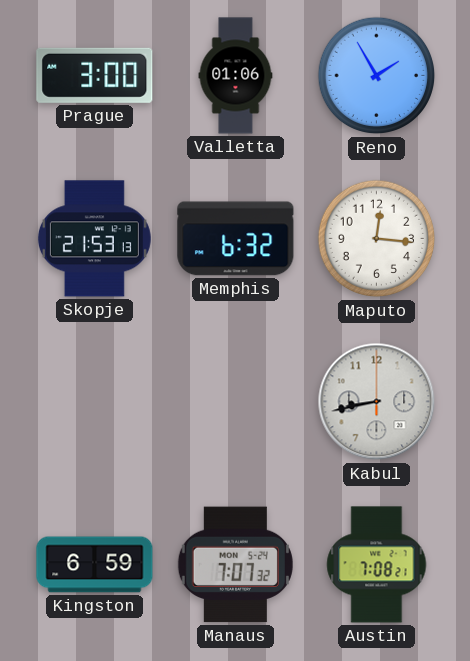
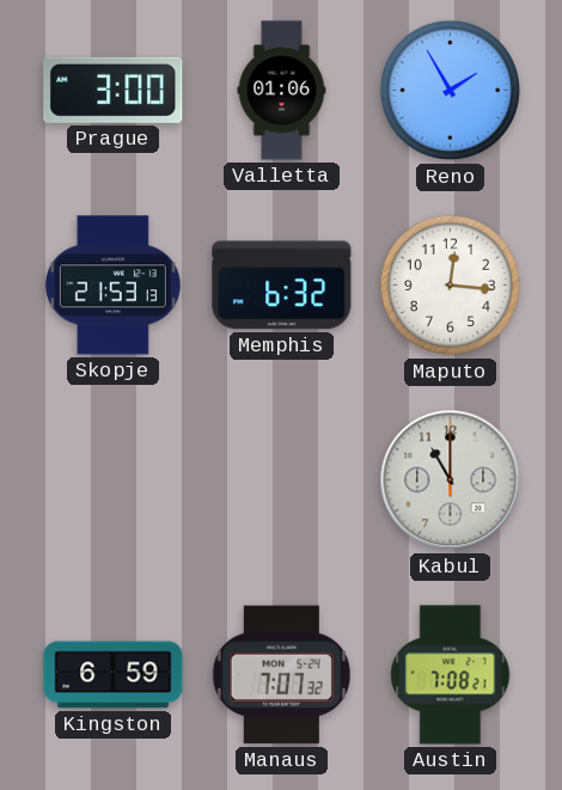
Kabul: 8:43 -> 11:00 (451, 480)
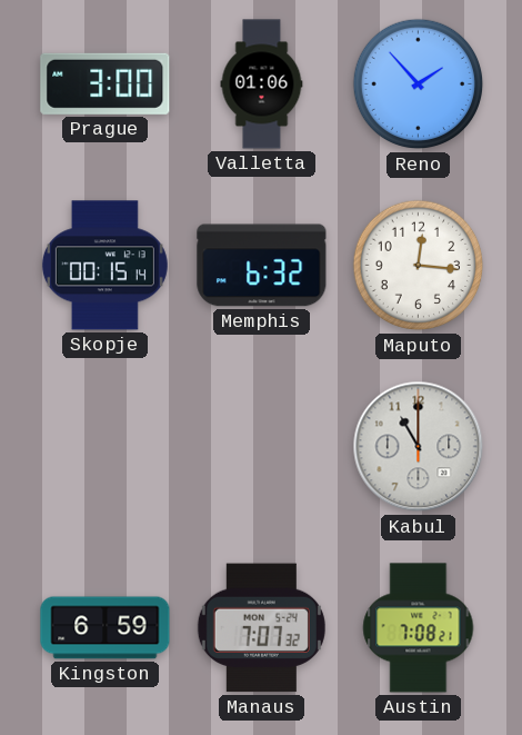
Reno: 1:55 -> 1:53 (419, 85)
Skopje: 21:53 -> 00:15 (104, 266)
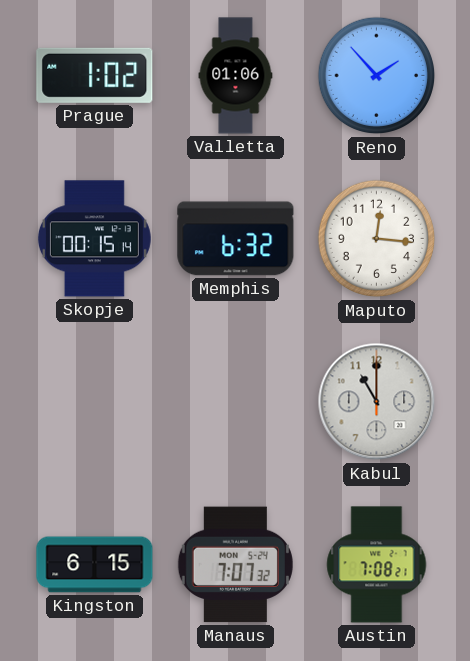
Prague: 3:00 -> 1:02 (95, 75)
Kingston: 6:59 -> 6:15 (95, 565)
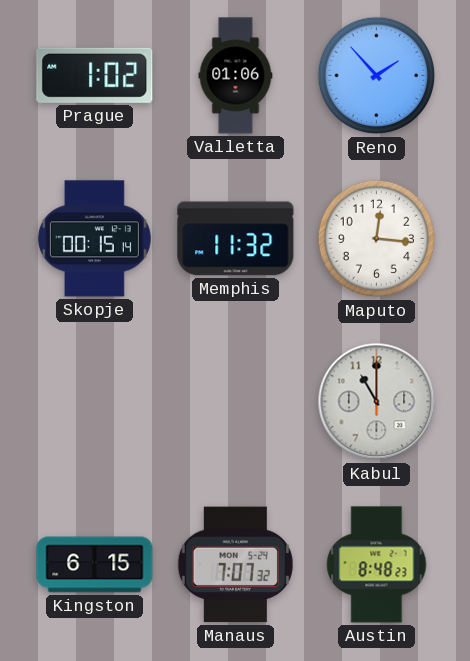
Memphis: 6:32 -> 11:32 (236, 239)
Austin: 7:08 -> 8:48 (377, 565)
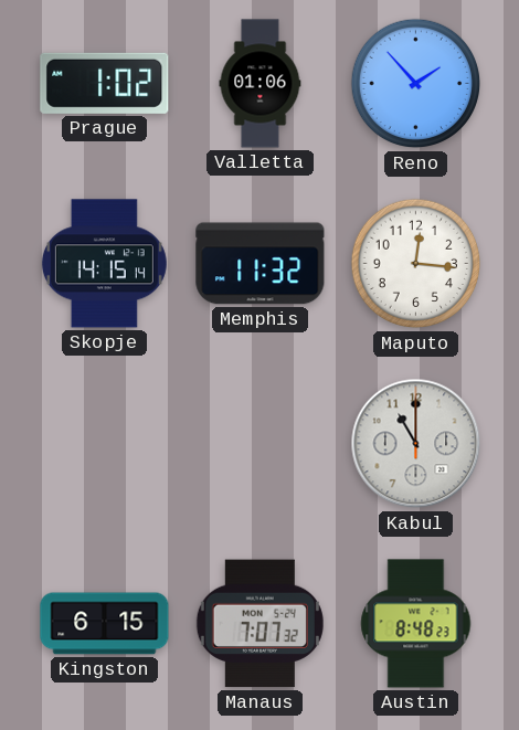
Skopje: 00:15 -> 14:15 (104, 264)
